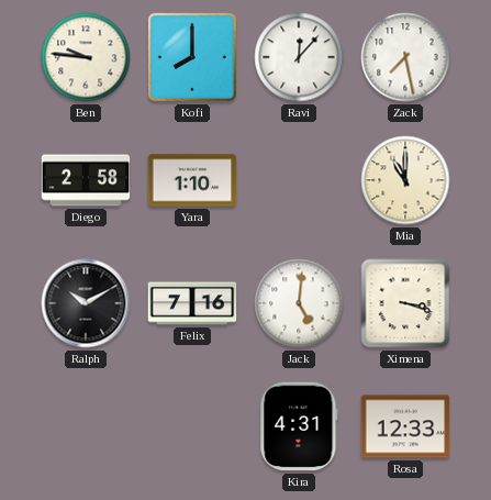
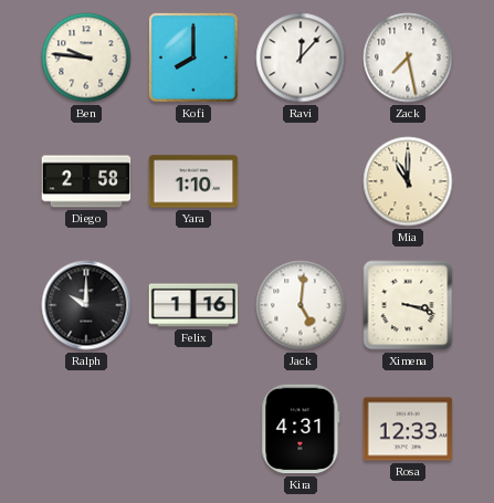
Ralph: 10:10 -> 10:00 (86, 305)
Felix: 7:16 -> 1:16 (193, 305)
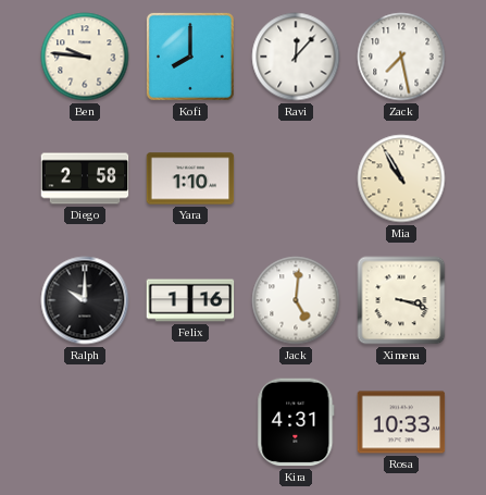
Mia: 11:00 -> 10:55 (401, 178)
Rosa: 12:33 -> 10:33 (401, 422)
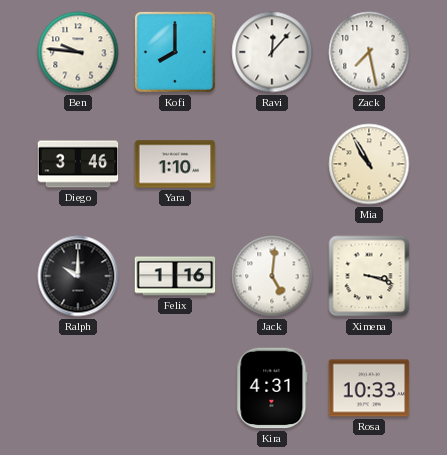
Diego: 2:58 -> 3:46 (78, 164)
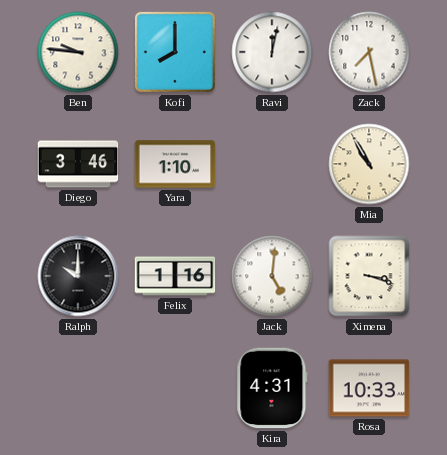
Ravi: 12:07 -> 12:02 (272, 52)
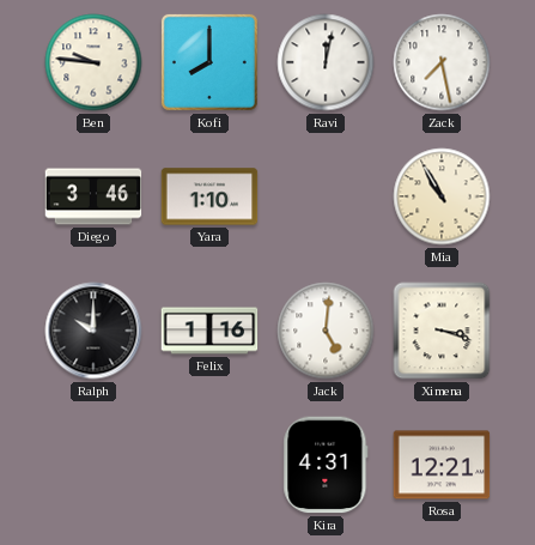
Rosa: 10:33 -> 12:21 (442, 465)
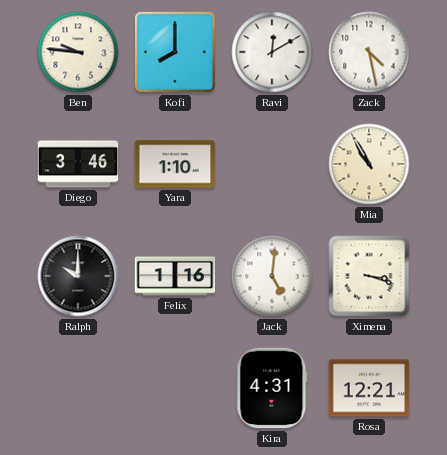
Ravi: 12:02 -> 12:10 (272, 52)
Zack: 7:28 -> 4:28 (369, 52)
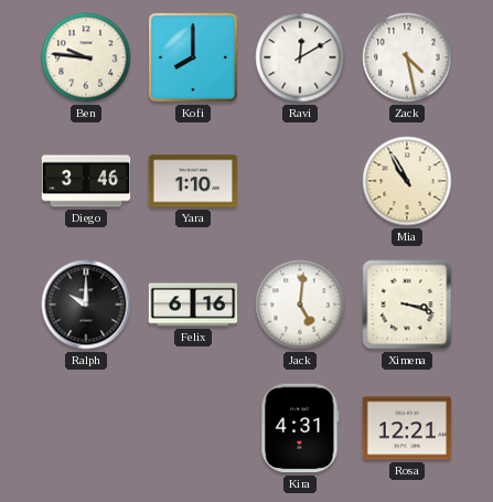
Felix: 1:16 -> 6:16 (193, 305)
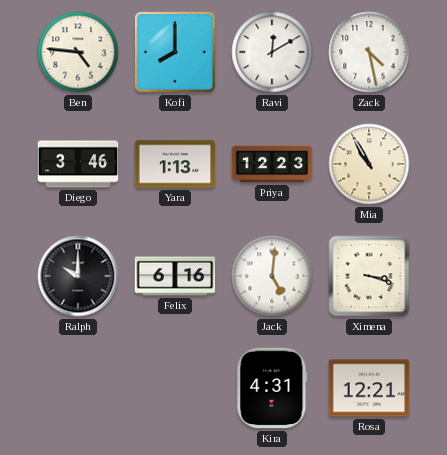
Ben: 9:46 -> 4:46 (78, 52)
Yara: 1:10 -> 1:13 (175, 164)
Priya: none -> 12:23 (272, 164)
